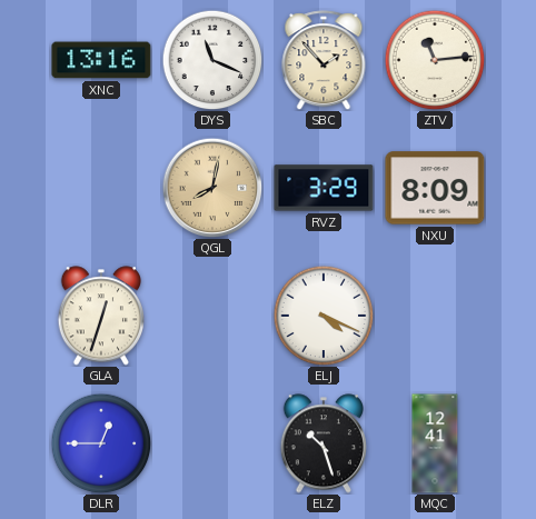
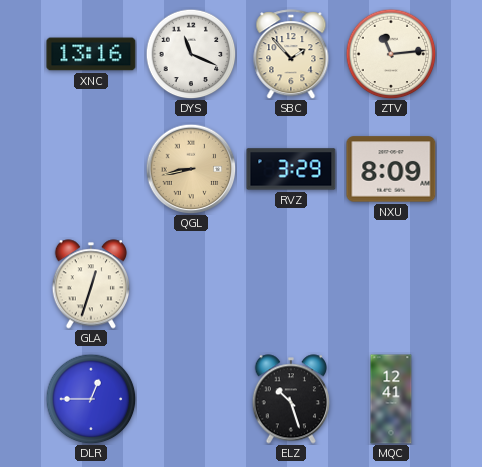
QGL: 8:02 -> 8:43 (191, 169)
ELJ: 4:19 -> none (324, 316)
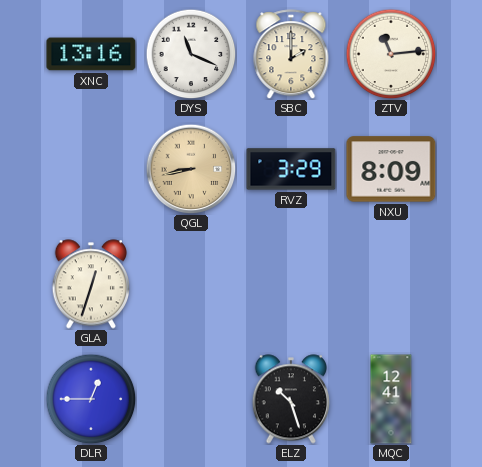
SBC: 1:53 -> 2:00 (291, 54)
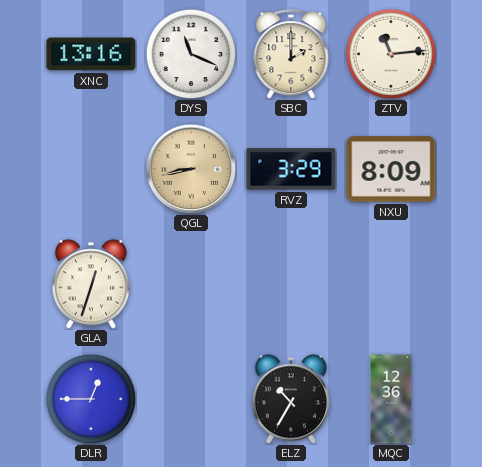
ELZ: 10:27 -> 10:35 (290, 399)
MQC: 12:41 -> 12:36 (391, 399)
